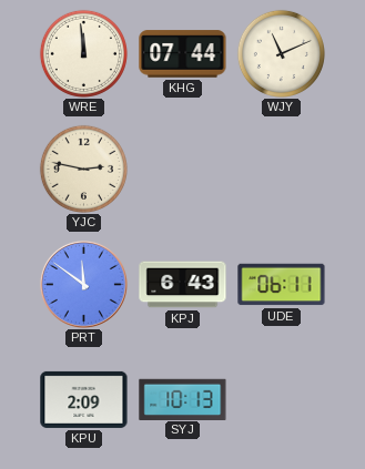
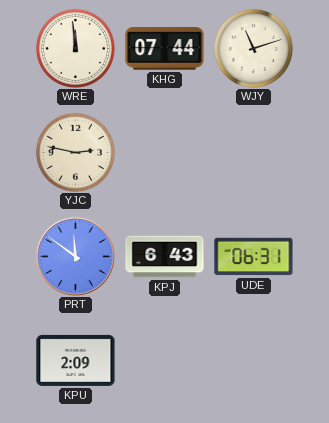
WJY: 11:11 -> 11:12 (253, 48)
UDE: 06:11 -> 06:31 (254, 257)
SYJ: 10:13 -> none (183, 399)
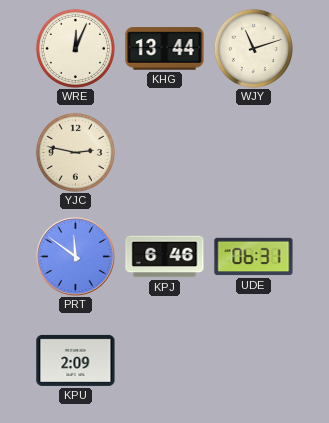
WRE: 11:59 -> 12:04 (75, 48)
KHG: 07:44 -> 13:44 (165, 49)
KPJ: 6:43 -> 6:46 (165, 257)
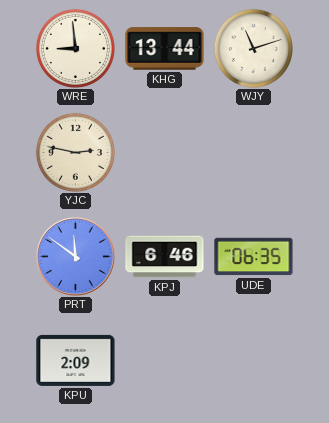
WRE: 12:04 -> 8:59 (75, 48)
UDE: 06:31 -> 06:35 (254, 257)
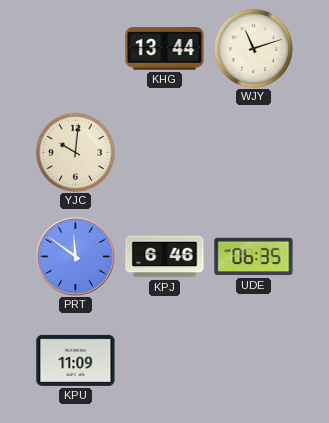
WRE: 8:59 -> none (75, 48)
YJC: 2:47 -> 10:01 (75, 152)
KPU: 2:09 -> 11:09 (76, 360)
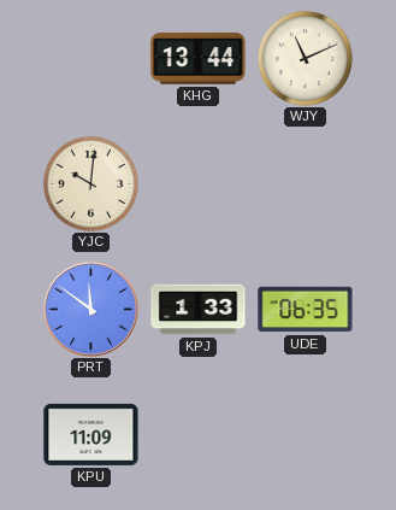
WJY: 11:12 -> 11:11 (305, 58)
KPJ: 6:46 -> 1:33 (199, 310)
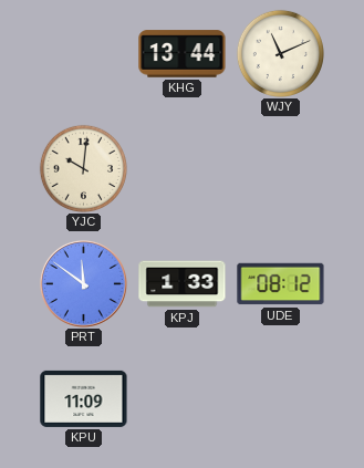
UDE: 06:35 -> 08:12 (281, 284)
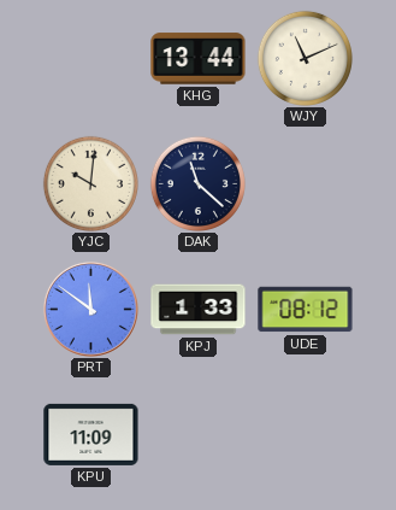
DAK: none -> 11:22 (197, 183)
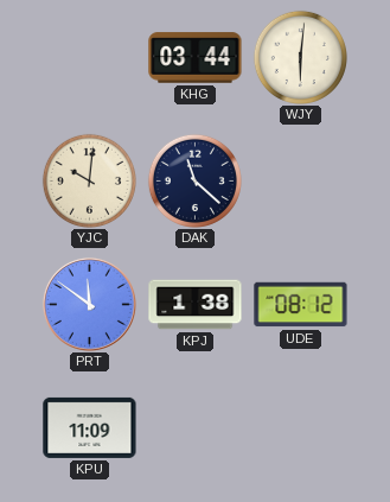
KHG: 13:44 -> 03:44 (196, 58)
WJY: 11:11 -> 6:01 (300, 57)
KPJ: 1:33 -> 1:38 (196, 305)
